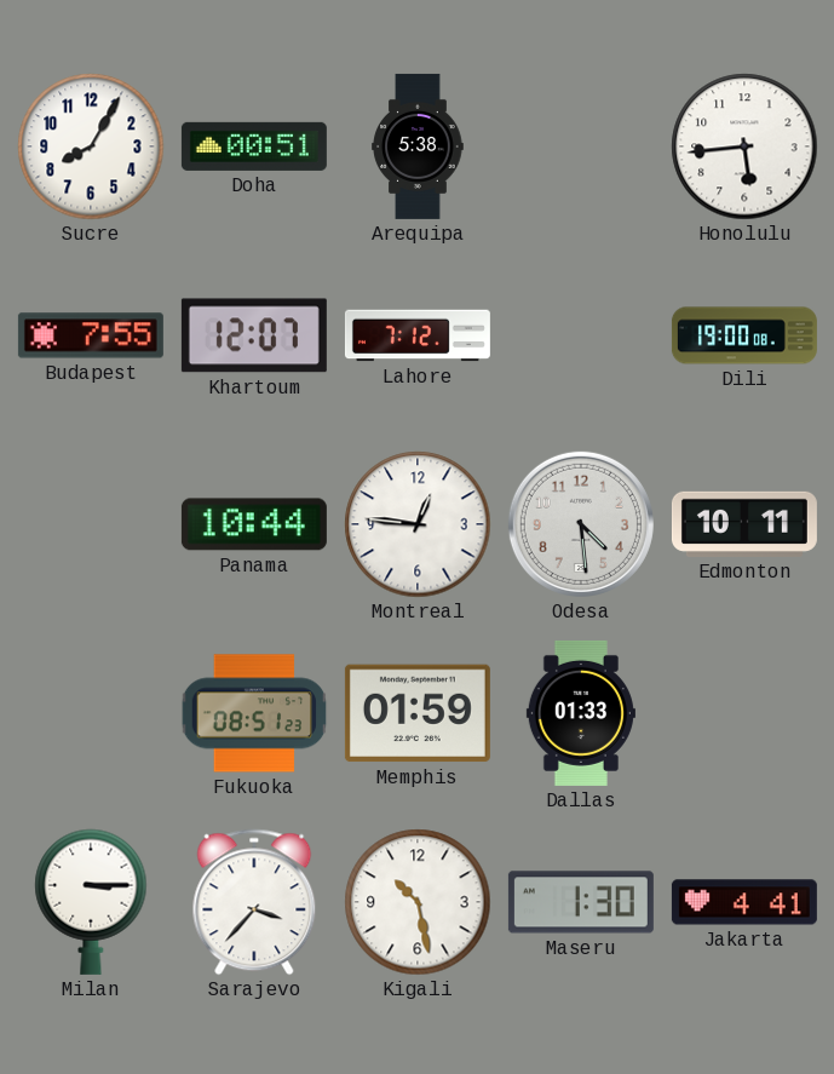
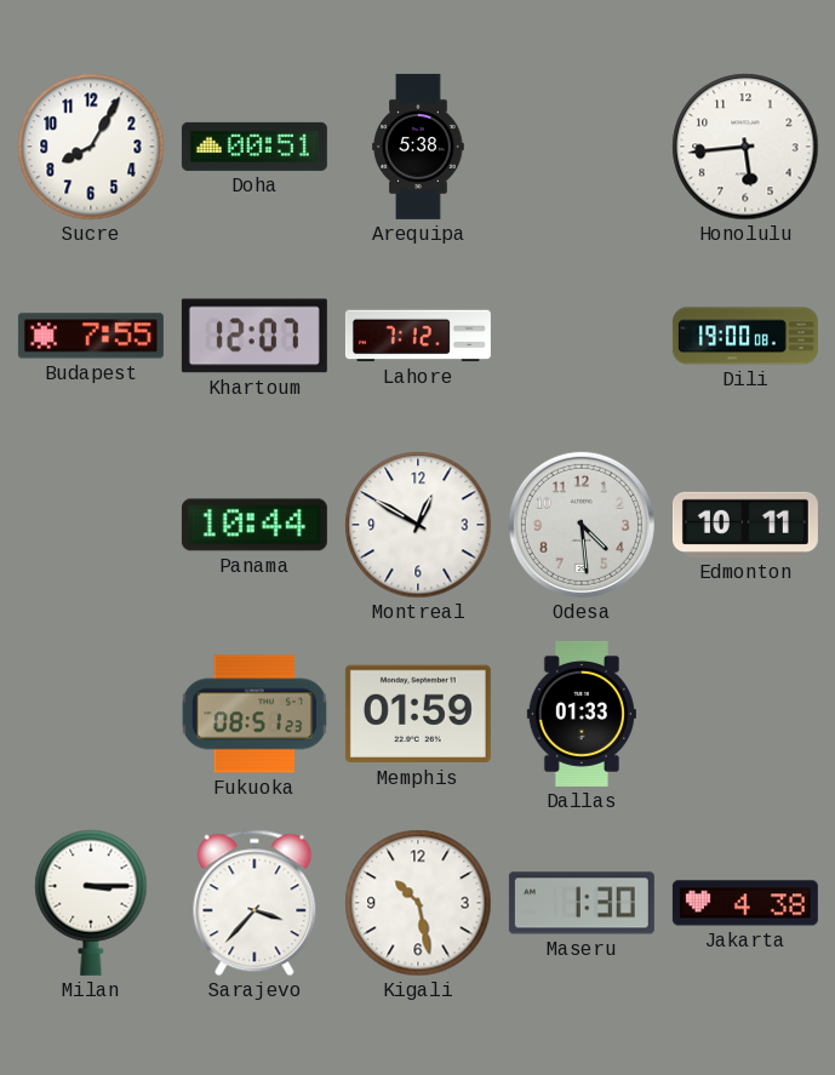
Montreal: 12:46 -> 12:50 (418, 525)
Jakarta: 4:41 -> 4:38 (745, 903)
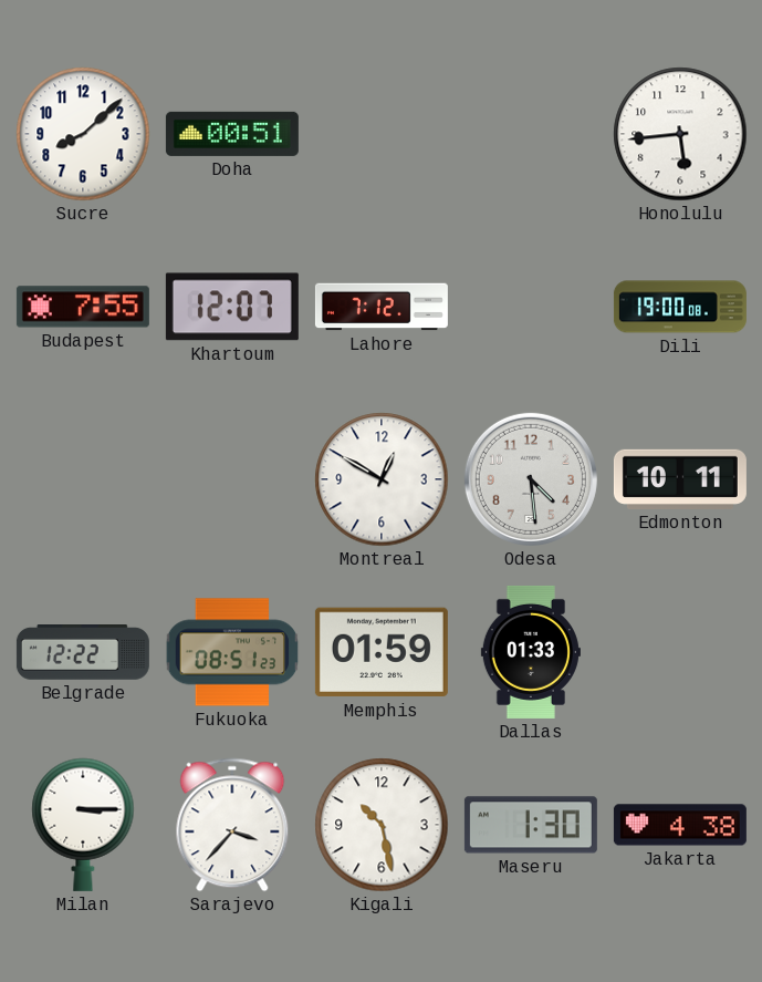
Sucre: 8:05 -> 8:08 (83, 134)
Arequipa: 5:38 -> none (418, 147)
Panama: 10:44 -> none (254, 525)
Belgrade: none -> 12:22 (83, 653)
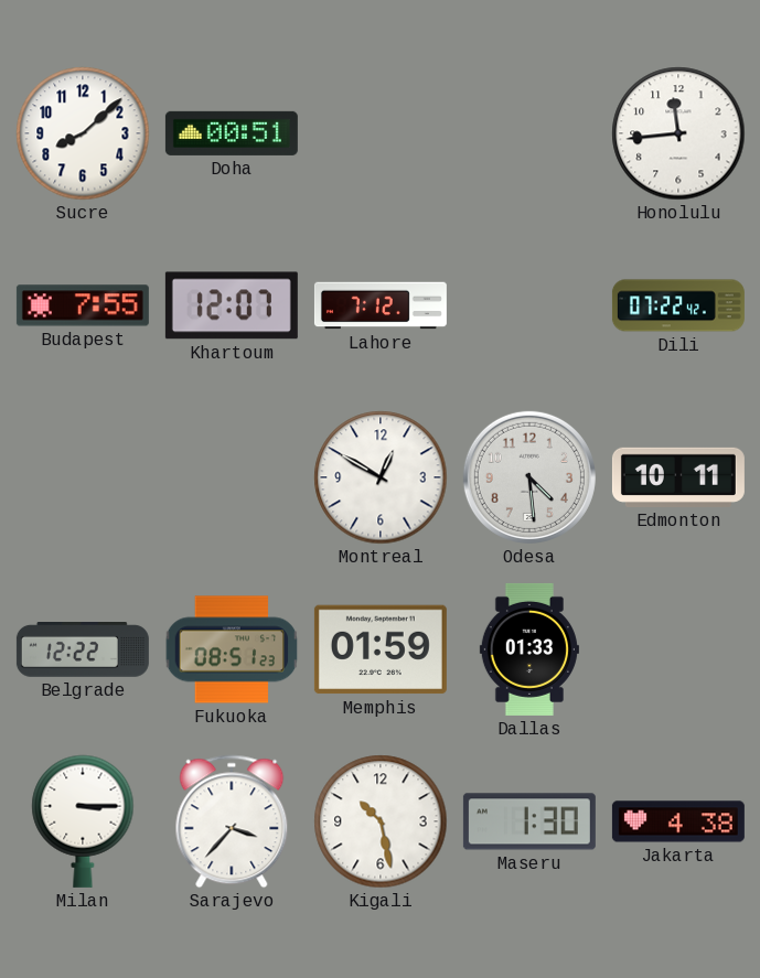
Honolulu: 5:44 -> 11:44 (678, 133)
Dili: 19:00 -> 07:22 (678, 305)
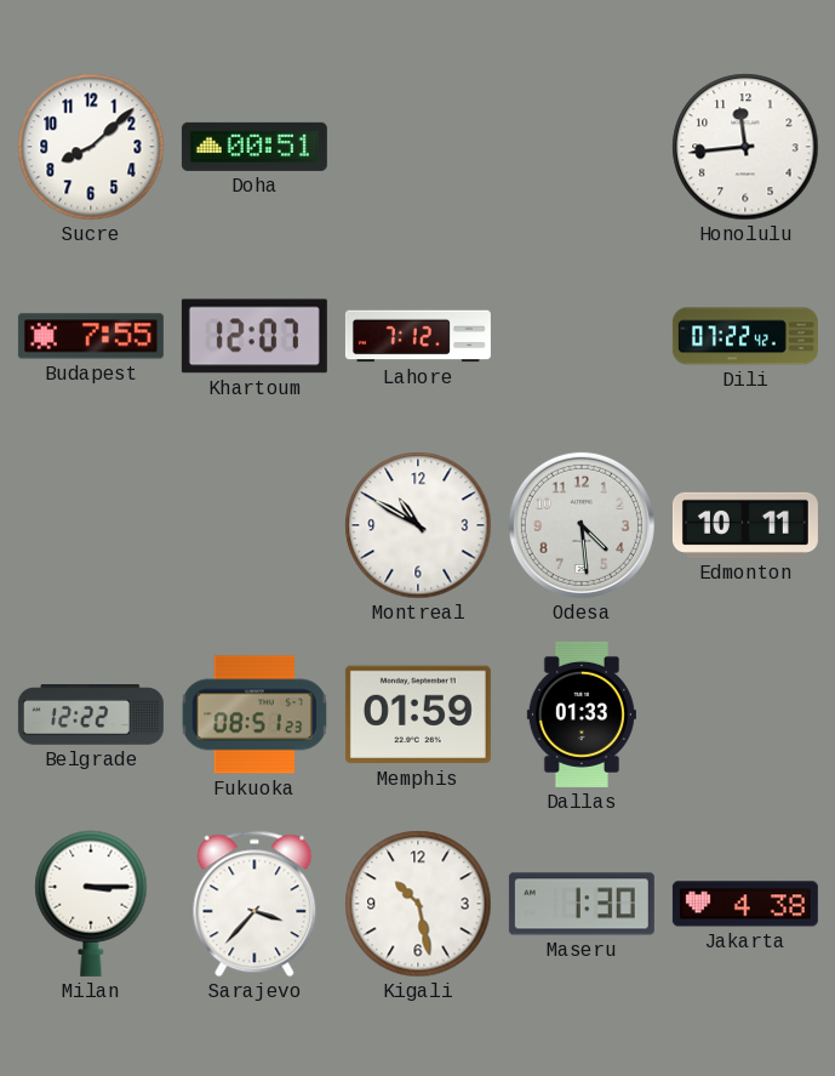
Montreal: 12:50 -> 10:50 (418, 525)
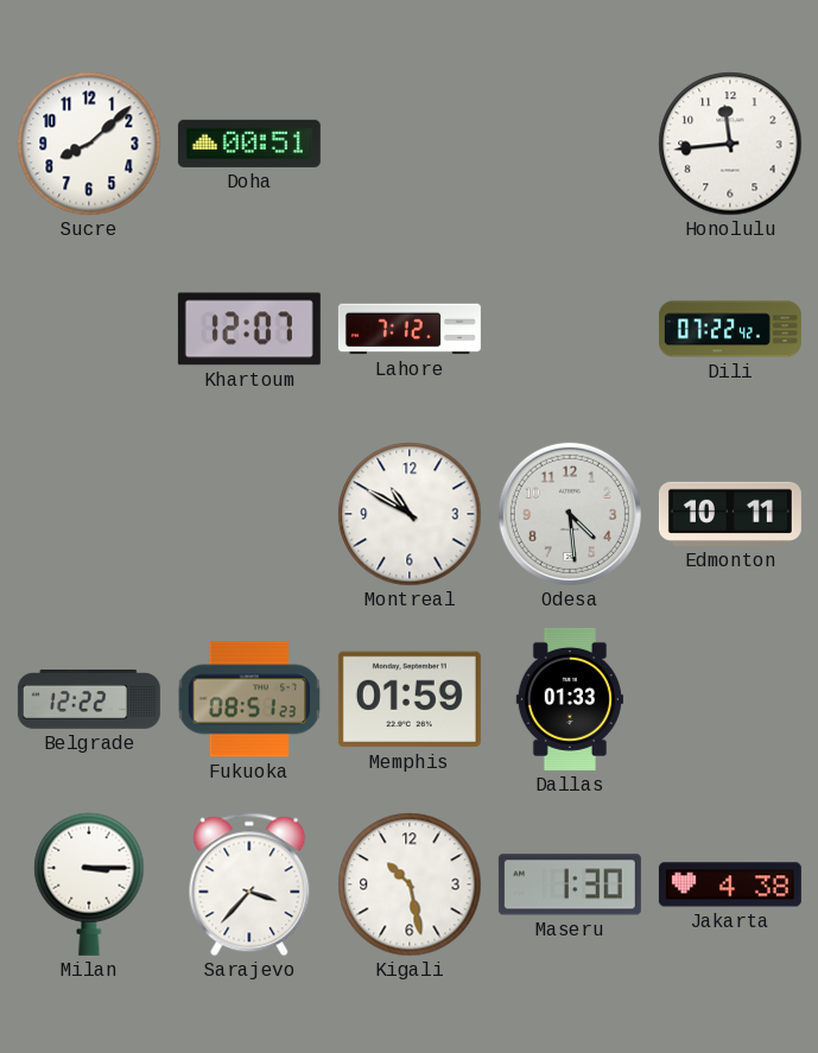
Budapest: 7:55 -> none (91, 336)
